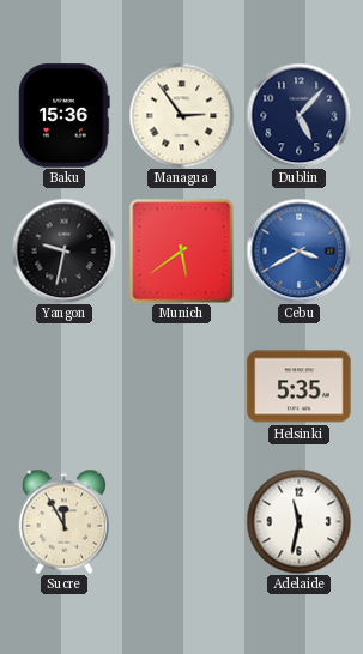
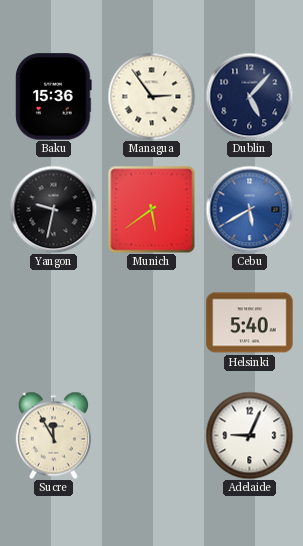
Cebu: 3:40 -> 5:40 (249, 209)
Helsinki: 5:35 -> 5:40 (250, 323)
Adelaide: 11:32 -> 9:04 (249, 435)
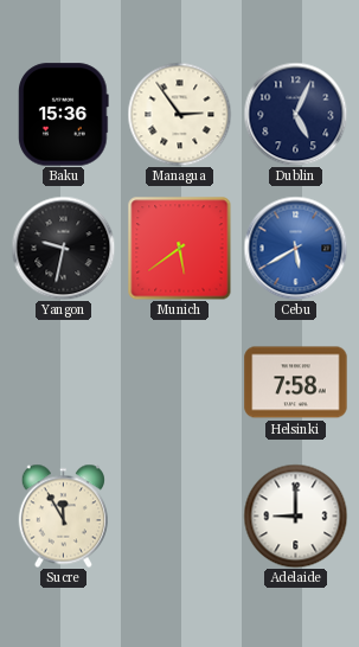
Dublin: 5:07 -> 5:04 (295, 114)
Helsinki: 5:40 -> 7:58 (296, 383)
Adelaide: 9:04 -> 9:00 (295, 515)
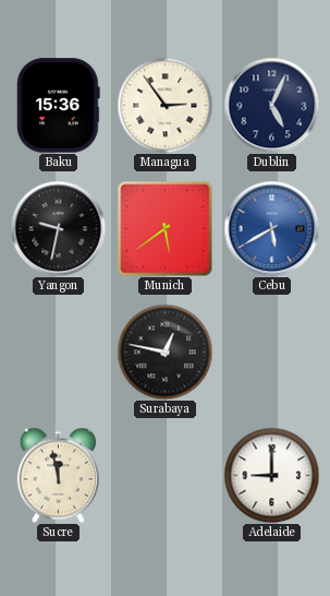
Surabaya: none -> 12:47 (164, 351)
Helsinki: 7:58 -> none (296, 383)
Sucre: 11:55 -> 11:58 (58, 475)
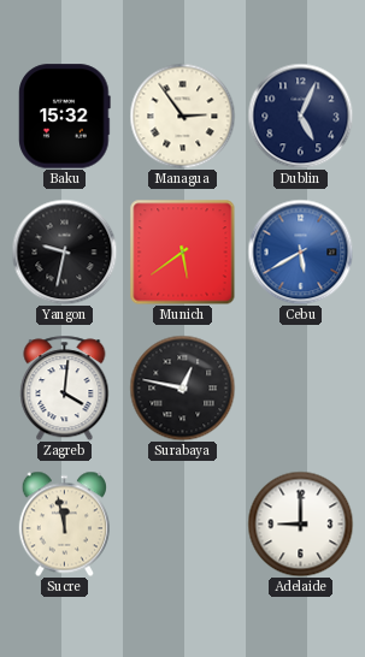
Baku: 15:36 -> 15:32 (65, 117)
Zagreb: none -> 4:01 (65, 387)
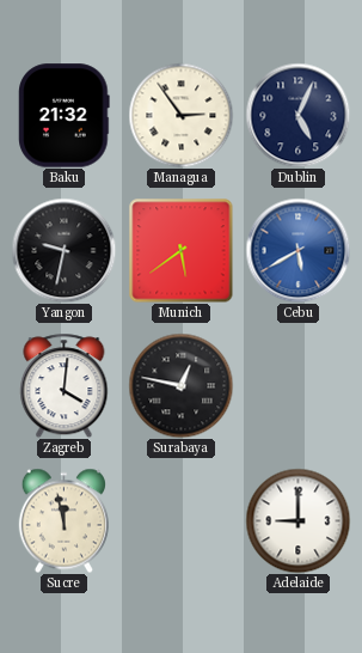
Baku: 15:32 -> 21:32 (65, 116)
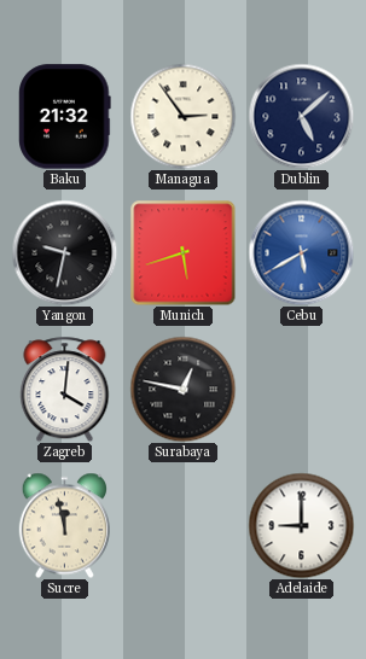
Dublin: 5:04 -> 5:08 (301, 116)
Munich: 5:39 -> 5:42 (182, 252)
